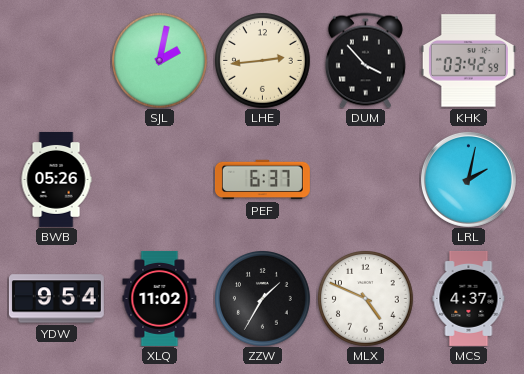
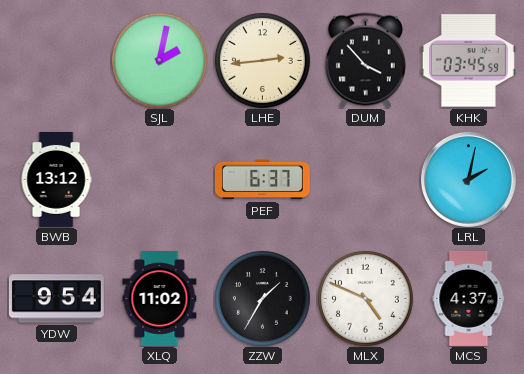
KHK: 03:42 -> 03:45 (468, 61)
BWB: 05:26 -> 13:12 (56, 179)
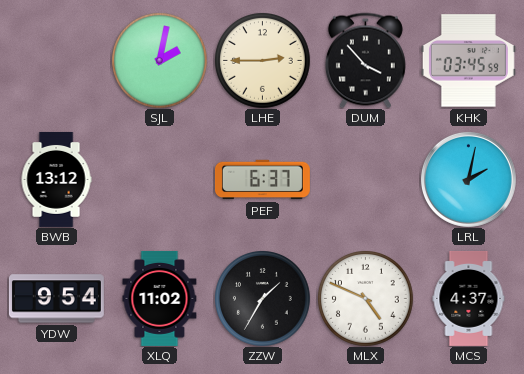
LHE: 2:44 -> 2:45 (263, 61)
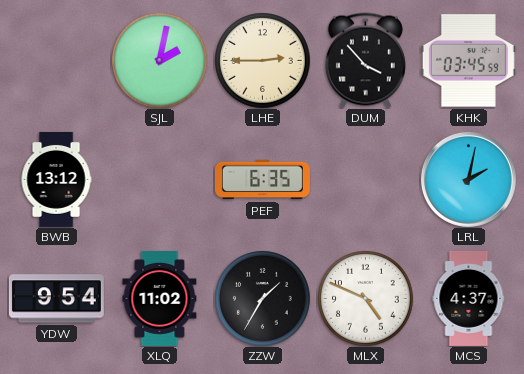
PEF: 6:37 -> 6:35 (262, 180)
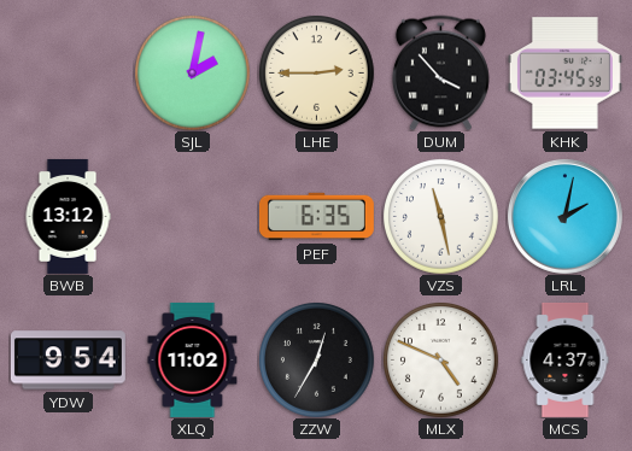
VZS: none -> 11:28 (441, 217)
ZZW: 1:35 -> 12:35 (317, 361)
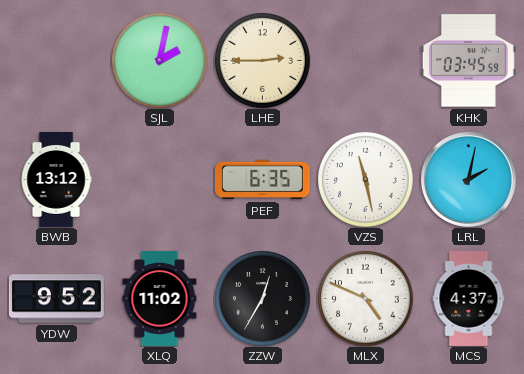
DUM: 3:53 -> none (440, 72)
YDW: 9:54 -> 9:52 (56, 299)
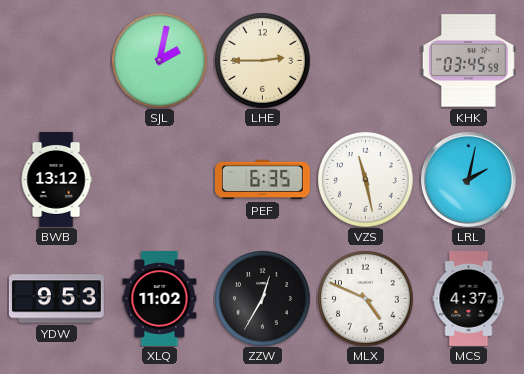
YDW: 9:52 -> 9:53 (56, 299)
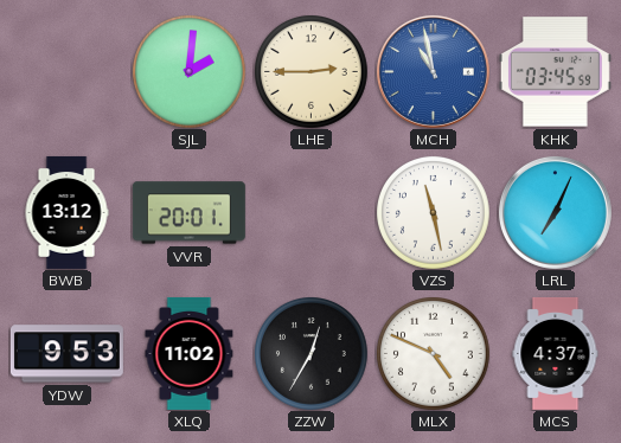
SJL: 2:02 -> 2:01 (190, 72)
MCH: none -> 10:58 (433, 71)
VVR: none -> 20:01 (188, 213)
PEF: 6:35 -> none (262, 180)
LRL: 2:02 -> 7:04 (555, 212)
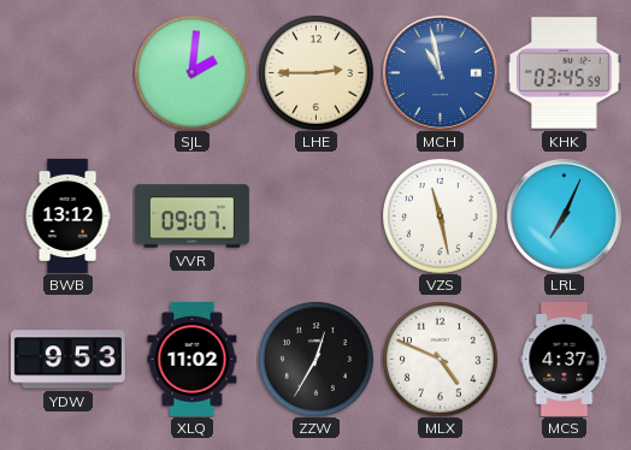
VVR: 20:01 -> 09:07 (191, 217)
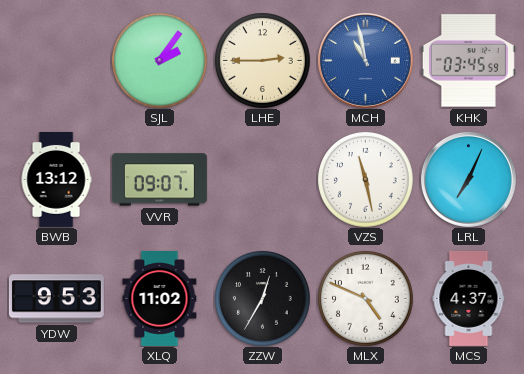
SJL: 2:01 -> 2:06 (160, 61)
